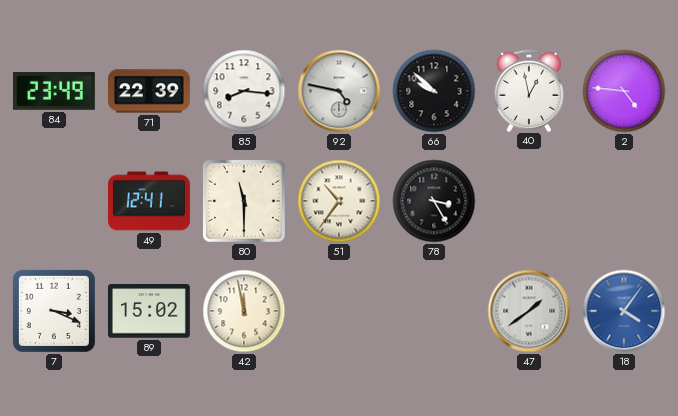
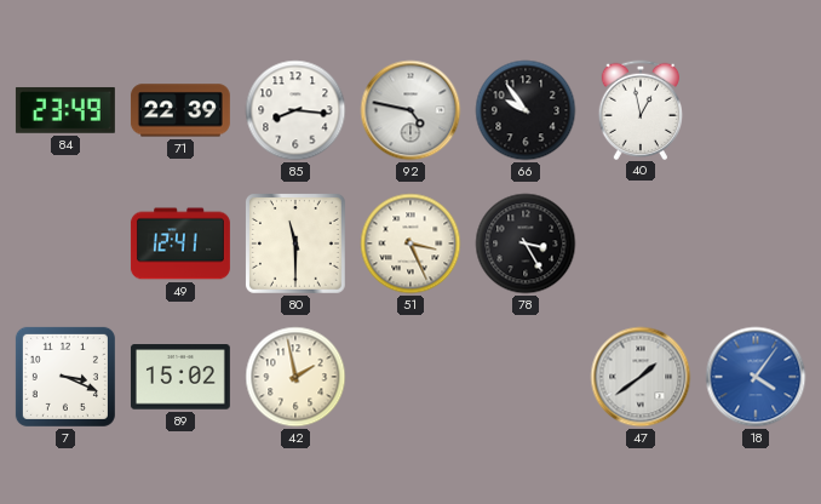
66: 9:52 -> 9:54 (526, 110)
2: 4:46 -> none (624, 91)
51: 10:36 -> 3:26 (410, 244)
42: 11:58 -> 1:58 (295, 377)
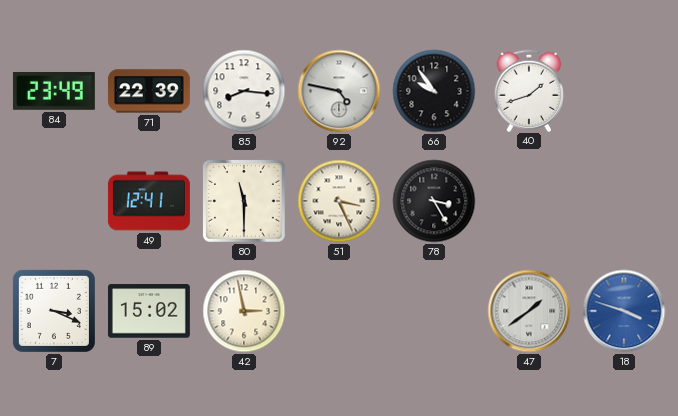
40: 12:58 -> 1:42 (528, 90)
42: 1:58 -> 2:58 (244, 311)
18: 4:06 -> 3:48 (624, 311)
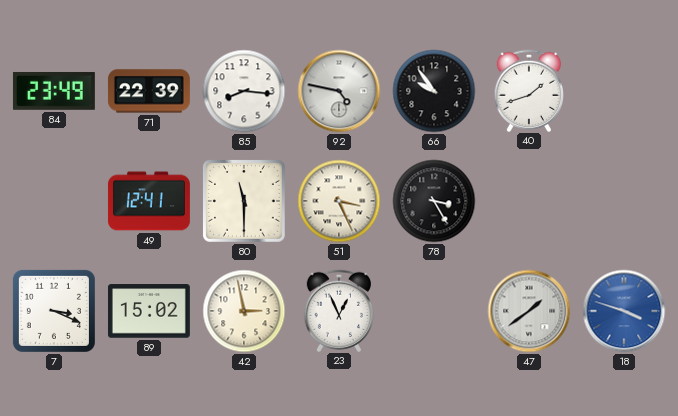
23: none -> 12:56 (338, 310)
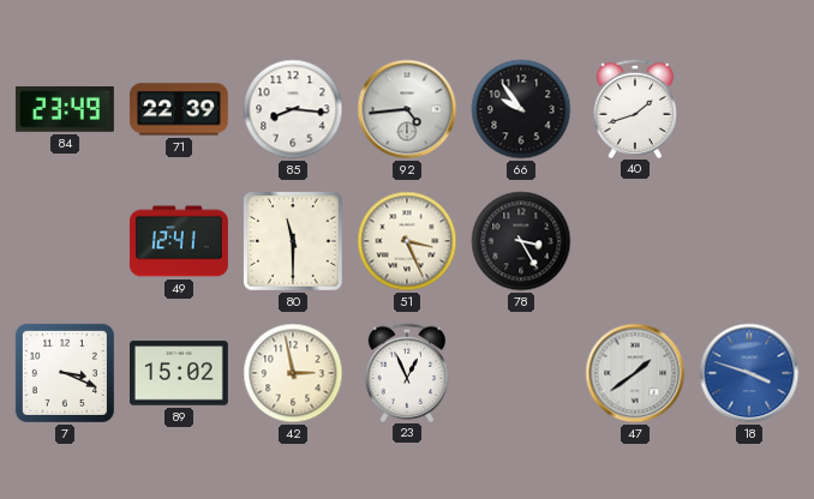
92: 4:47 -> 4:44 (407, 109)
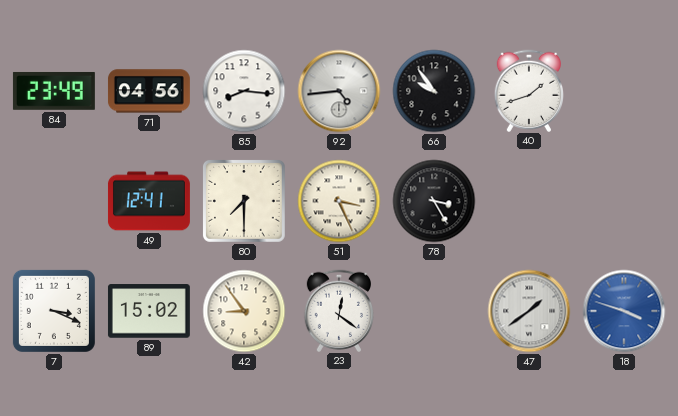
71: 22:39 -> 04:56 (149, 91)
80: 11:30 -> 7:30 (244, 201)
42: 2:58 -> 8:54 (244, 311)
23: 12:56 -> 12:21 (338, 310)
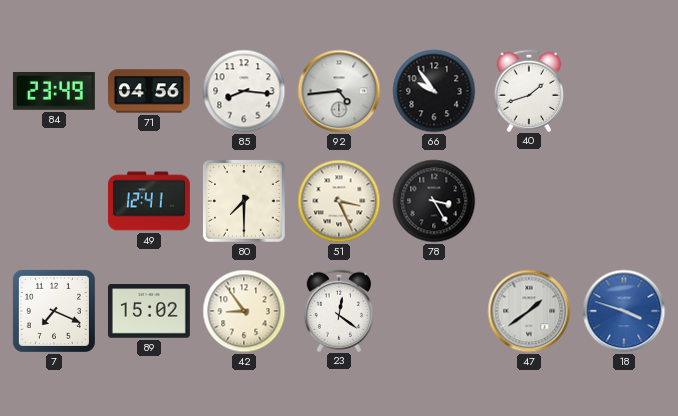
7: 3:19 -> 7:19 (54, 311)
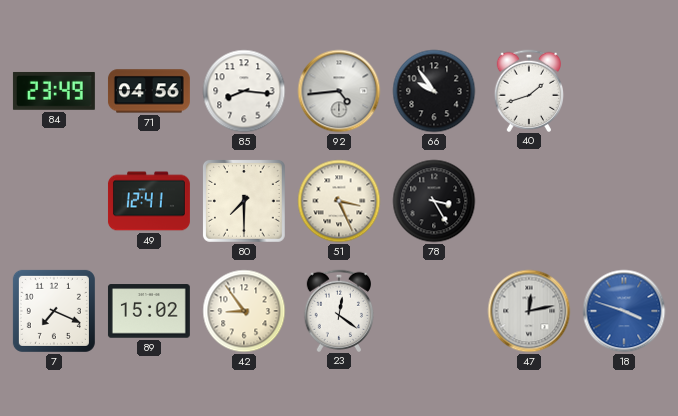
47: 1:39 -> 12:13 (529, 311)
